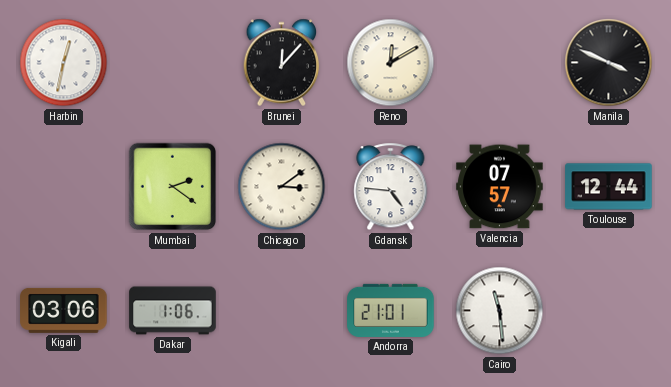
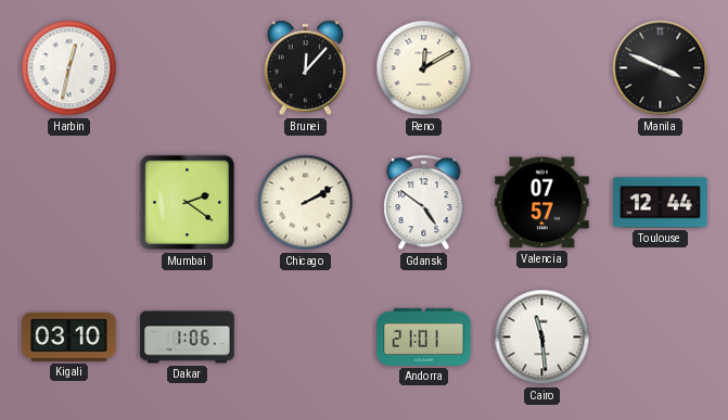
Chicago: 3:09 -> 2:10 (306, 203)
Gdansk: 4:46 -> 4:51 (424, 203)
Kigali: 03:06 -> 03:10 (69, 336)
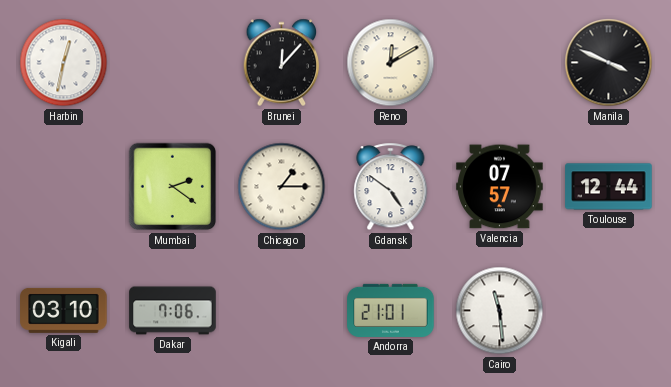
Chicago: 2:10 -> 1:15 (282, 187)
Dakar: 1:06 -> 7:06 (173, 311)
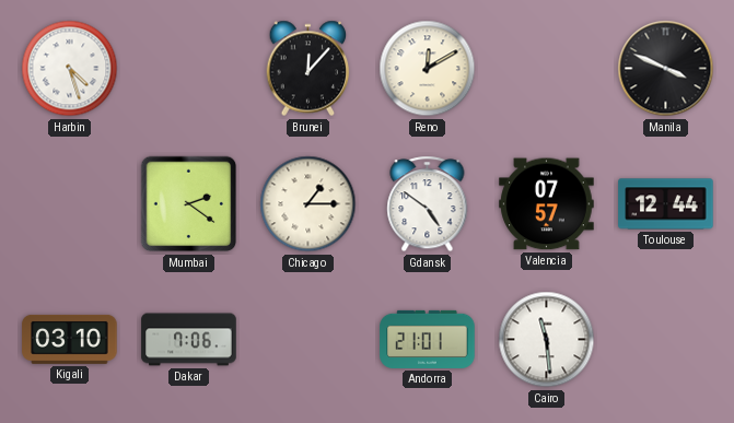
Harbin: 12:32 -> 4:27 (70, 69)
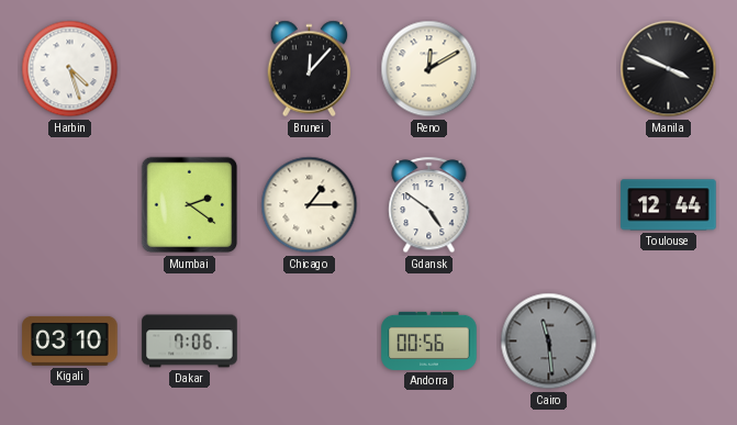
Valencia: 07:57 -> none (547, 204)
Andorra: 21:01 -> 00:56 (429, 340)
Cairo dial: white -> grey (549, 342)
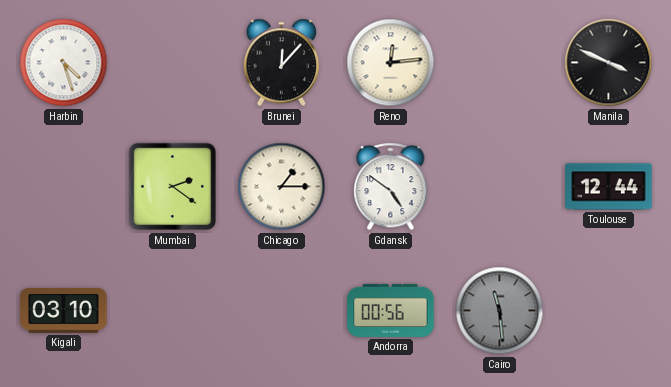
Reno: 12:10 -> 12:14 (391, 63)
Dakar: 7:06 -> none (190, 342)
